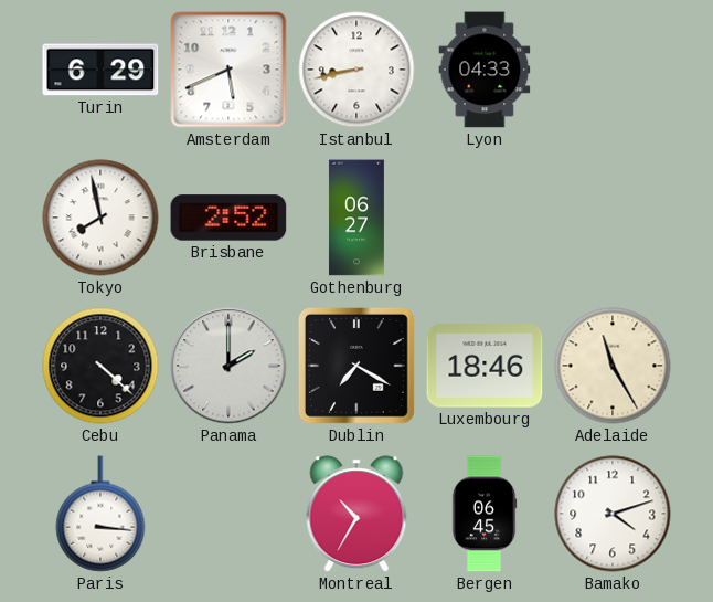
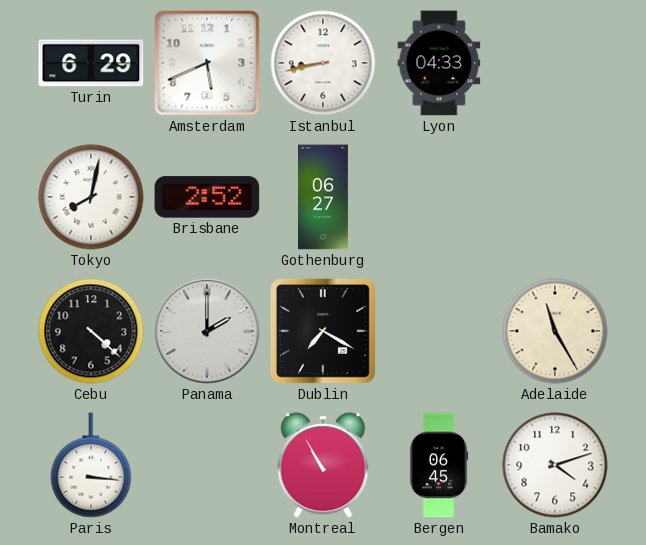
Tokyo: 7:58 -> 8:02 (91, 197)
Luxembourg: 18:46 -> none (485, 366)
Montreal: 10:35 -> 10:55 (323, 465)
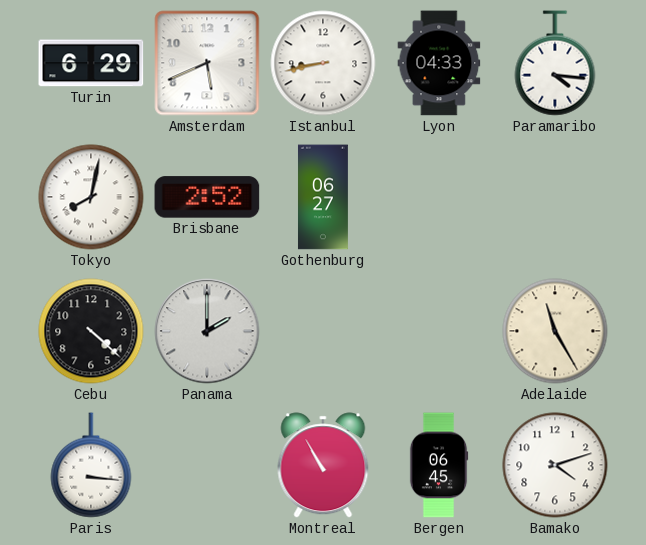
Paramaribo: none -> 4:16 (555, 63)
Dublin: 7:20 -> none (323, 331)
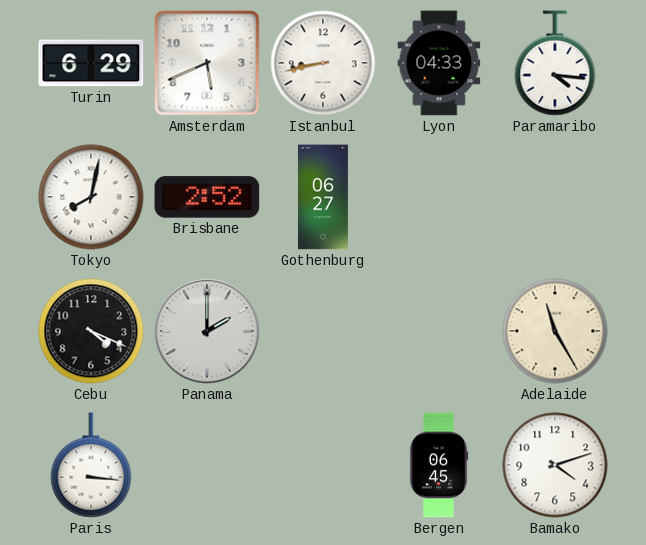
Cebu: 4:22 -> 4:19 (91, 331)
Montreal: 10:55 -> none (323, 465)
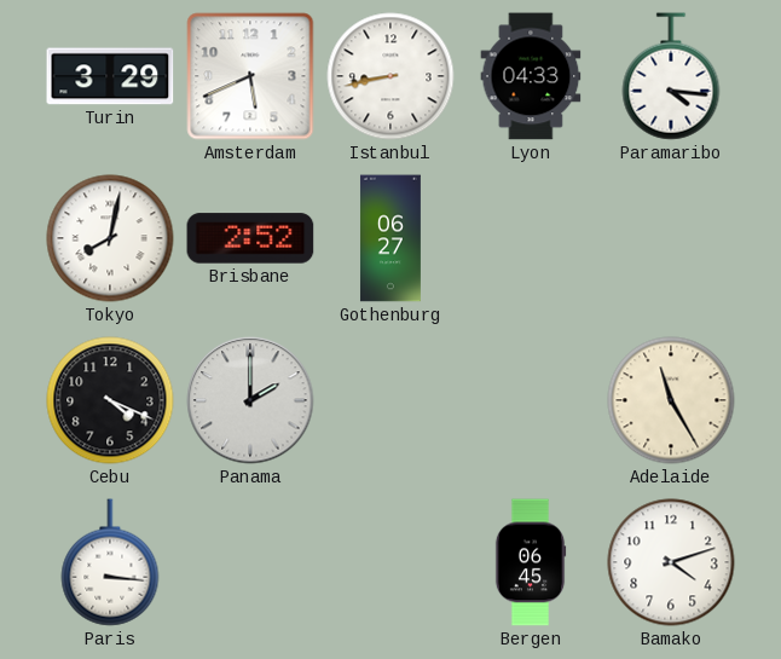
Turin: 6:29 -> 3:29 (110, 76)
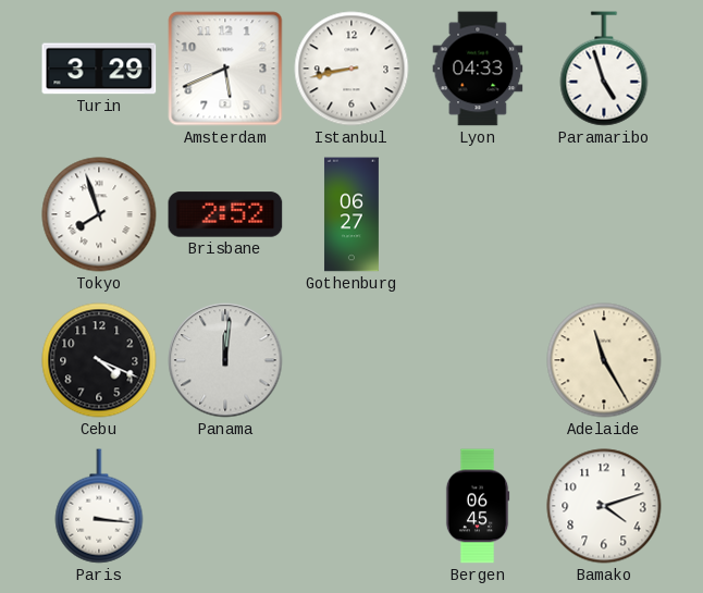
Paramaribo: 4:16 -> 4:57 (604, 69)
Tokyo: 8:02 -> 7:57 (99, 214)
Panama: 2:00 -> 12:01 (225, 360)
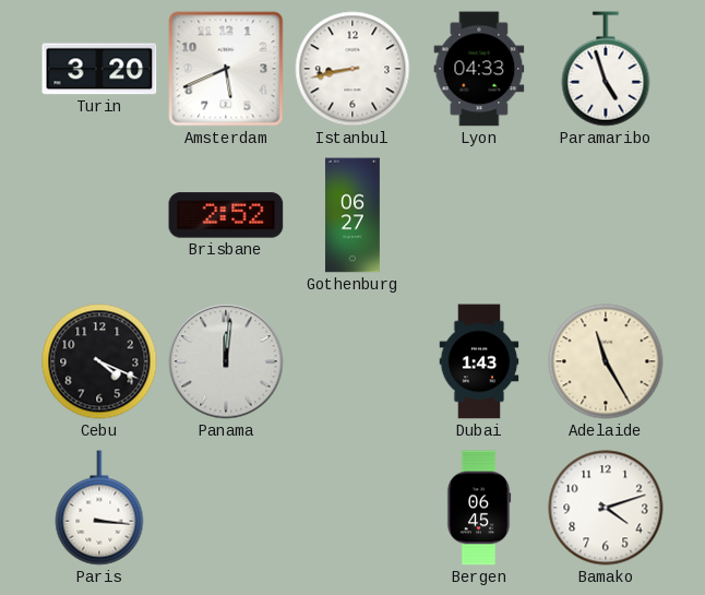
Turin: 3:29 -> 3:20 (99, 69)
Tokyo: 7:57 -> none (99, 214)
Dubai: none -> 1:43 (479, 361)
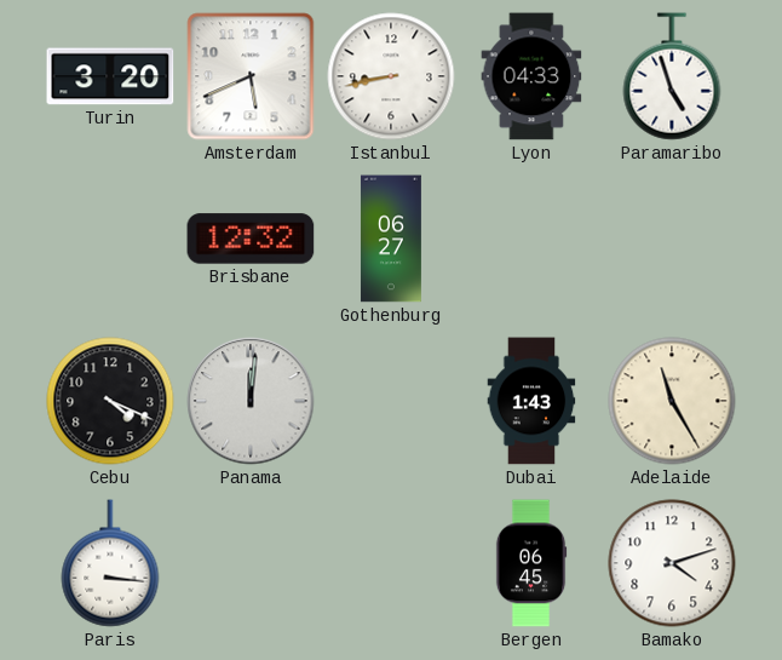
Brisbane: 2:52 -> 12:32 (251, 239)
